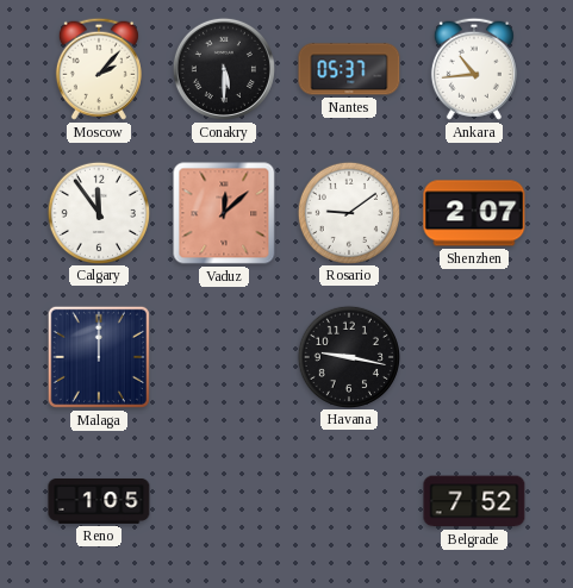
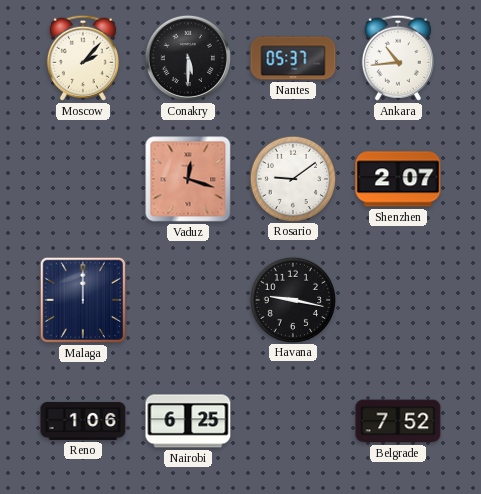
Calgary: 11:54 -> none (98, 212)
Vaduz: 12:08 -> 12:18 (188, 179)
Reno: 1:05 -> 1:06 (83, 421)
Nairobi: none -> 6:25 (188, 421)
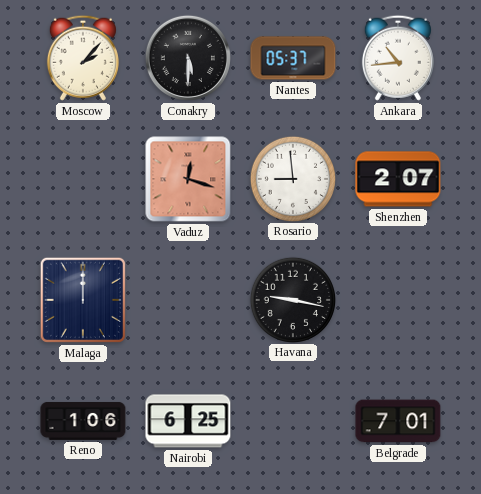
Rosario: 9:09 -> 8:59 (292, 178)
Belgrade: 7:52 -> 7:01 (398, 421)
